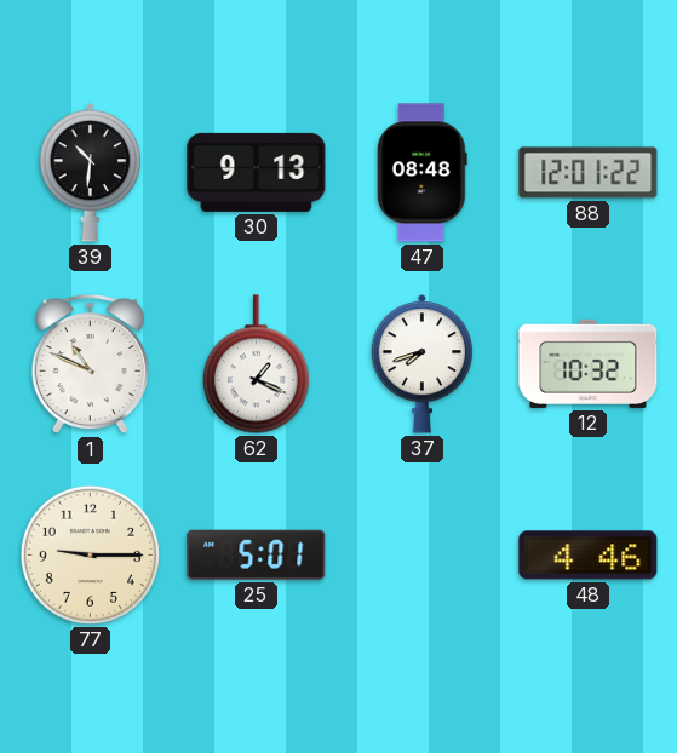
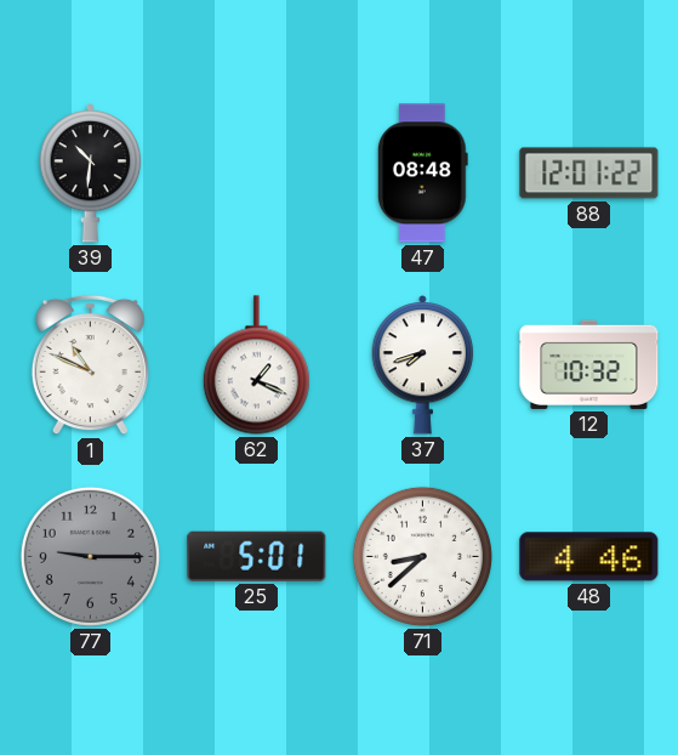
30: 9:13 -> none (257, 172)
77 dial: cream -> grey (90, 556)
71: none -> 8:38 (422, 556)
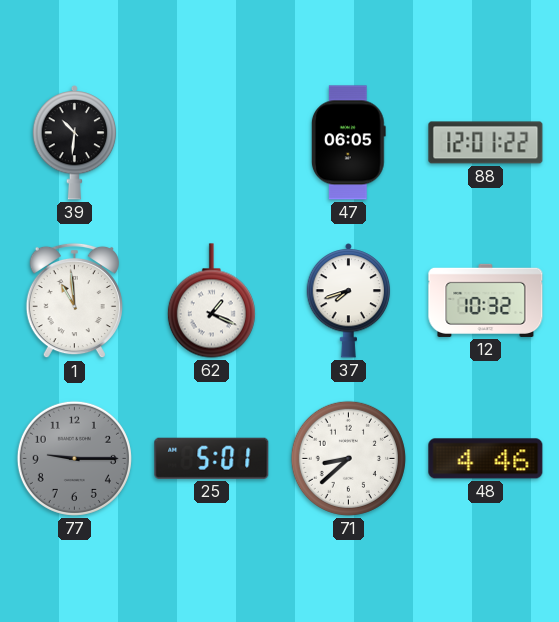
47: 08:48 -> 06:05 (348, 143)
1: 10:49 -> 10:59 (74, 301)
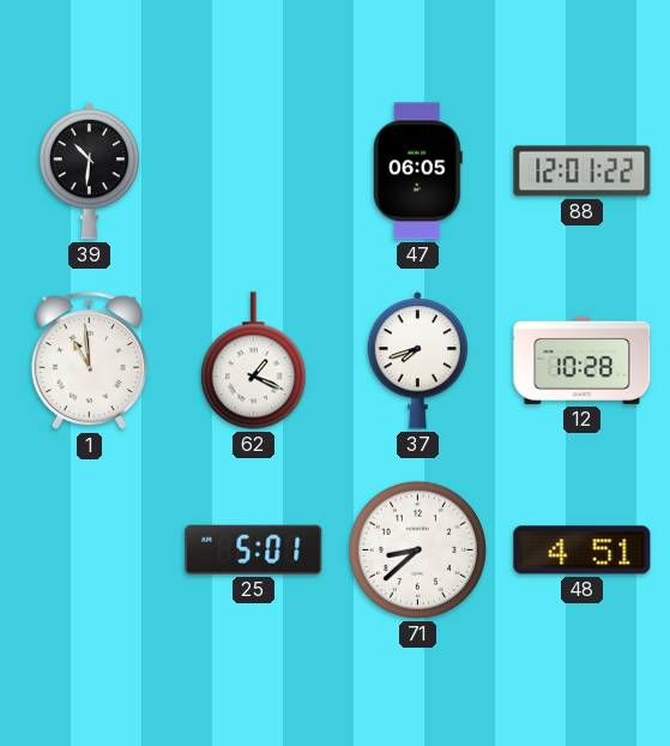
12: 10:32 -> 10:28 (583, 360)
77: 9:15 -> none (74, 458)
48: 4:46 -> 4:51 (583, 551)
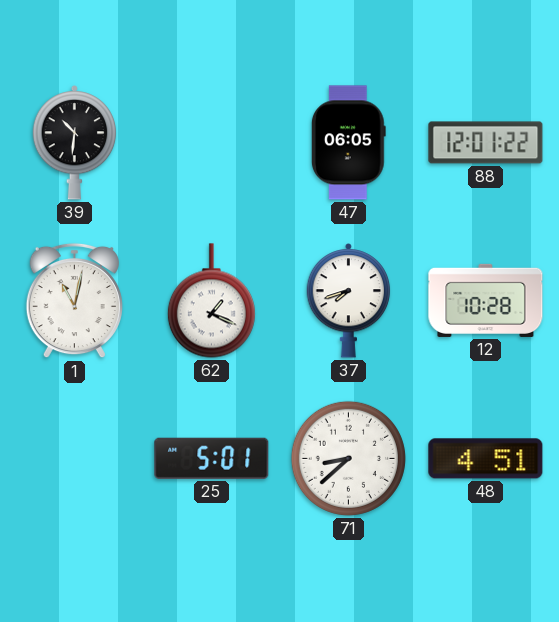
1: 10:59 -> 11:02 (74, 301)
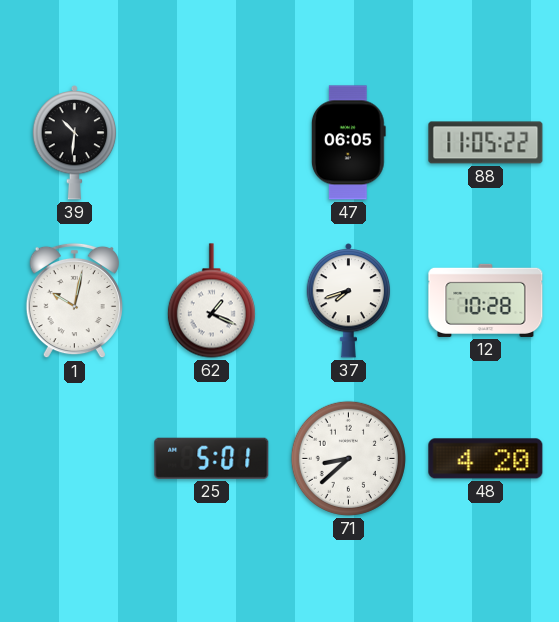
88: 12:01 -> 11:05 (486, 143)
1: 11:02 -> 10:02 (74, 301)
48: 4:51 -> 4:20 (486, 459)
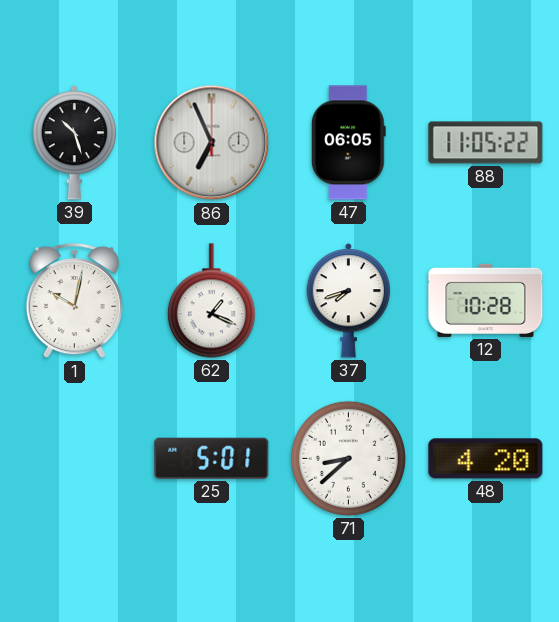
39: 10:31 -> 10:27 (75, 143)
86: none -> 6:56 (212, 143)
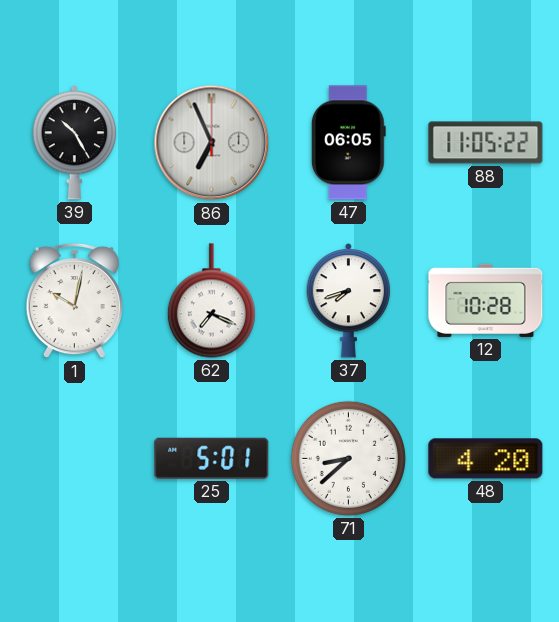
39: 10:27 -> 10:25 (75, 143)
62: 1:19 -> 7:19 (211, 301)
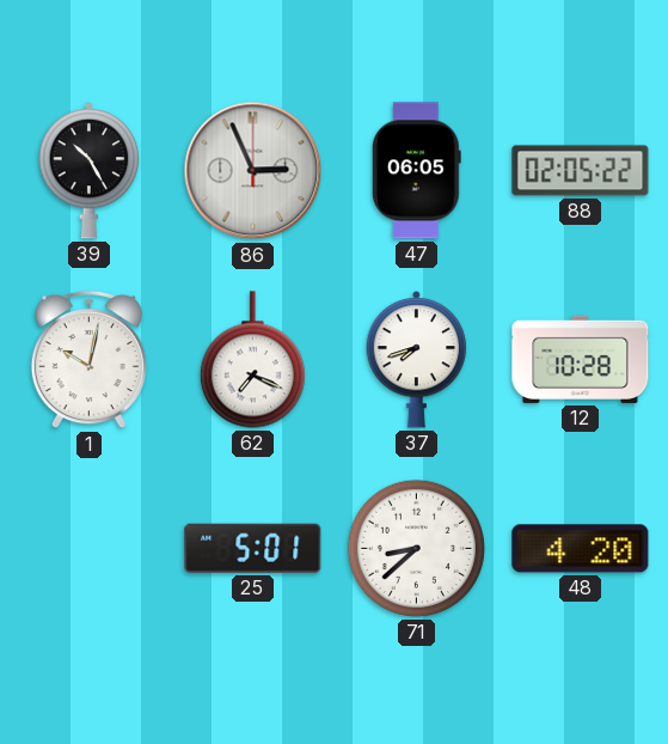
86: 6:56 -> 2:56 (253, 171)
88: 11:05 -> 02:05 (581, 171)
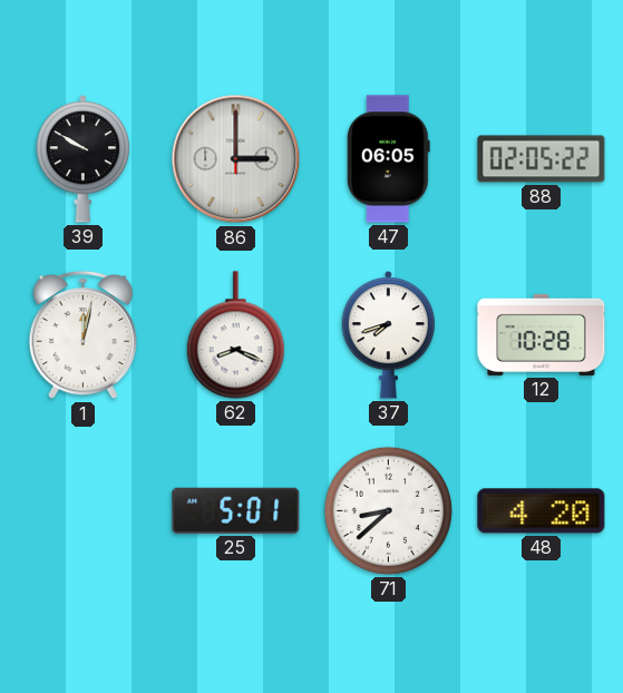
39: 10:25 -> 9:50 (84, 159)
86: 2:56 -> 3:00 (236, 159)
1: 10:02 -> 12:02 (82, 335)
62: 7:19 -> 8:19 (235, 335)
